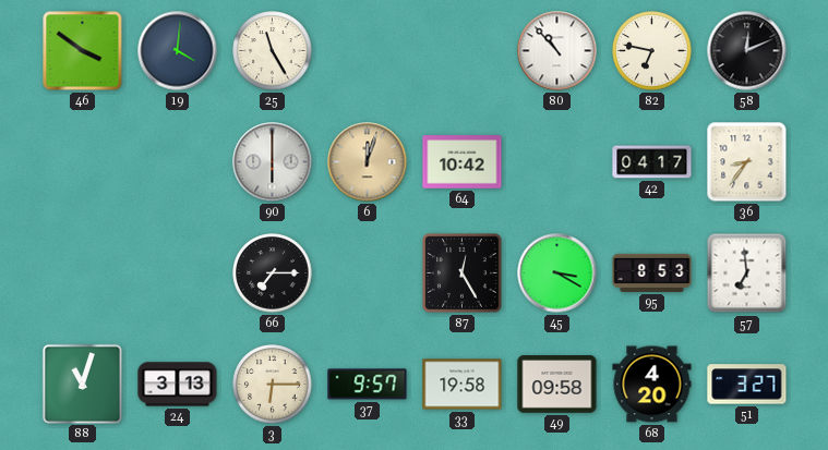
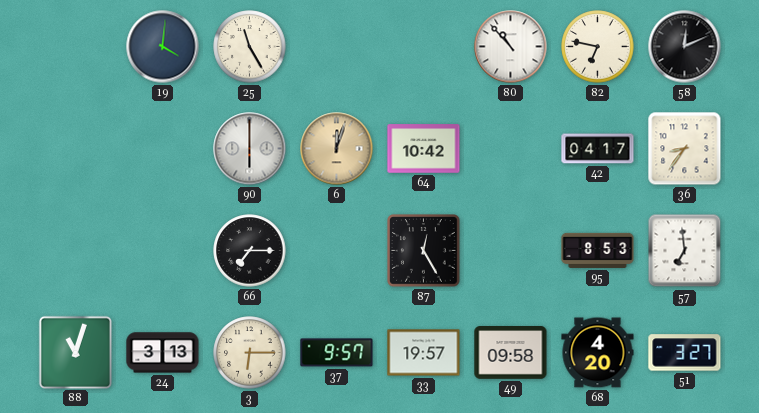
46: 3:51 -> none (83, 51)
45: 3:20 -> none (557, 273)
33: 19:58 -> 19:57 (424, 353)
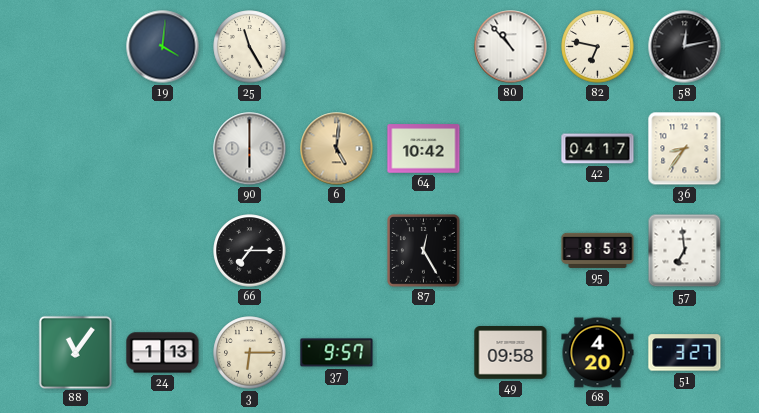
58: 12:11 -> 12:13 (685, 47)
6: 12:03 -> 5:01 (337, 149)
88: 11:03 -> 11:06 (75, 352)
24: 3:13 -> 1:13 (163, 353)
33: 19:57 -> none (424, 353)
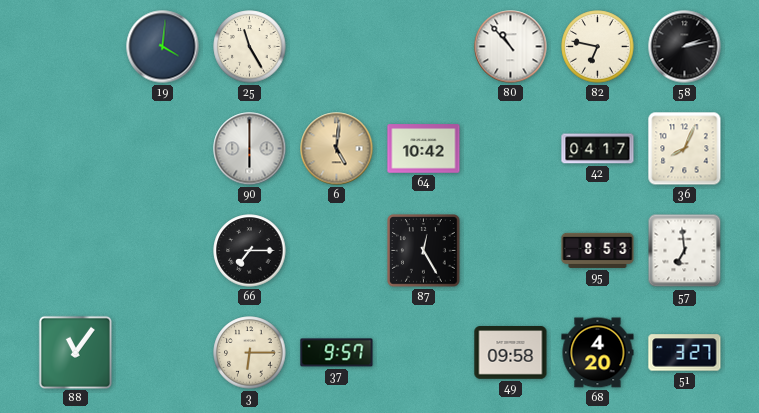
58: 12:13 -> 2:13 (685, 47)
36: 8:36 -> 8:04 (685, 149)
24: 1:13 -> none (163, 353)
